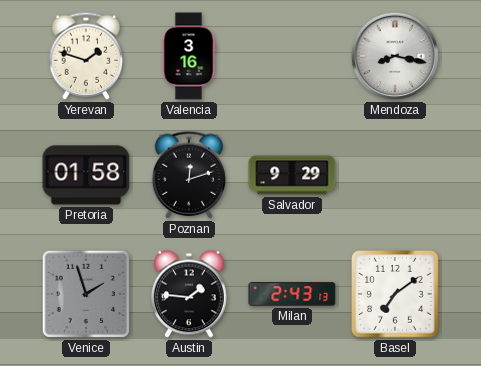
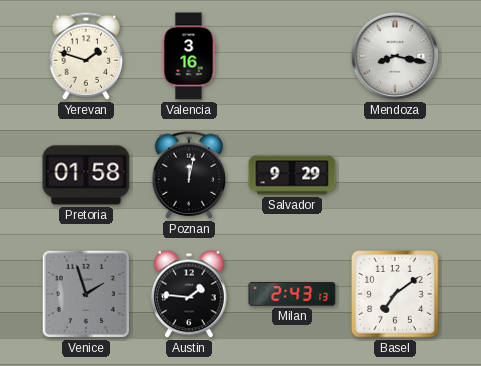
Poznan: 12:12 -> 12:02 (189, 175)
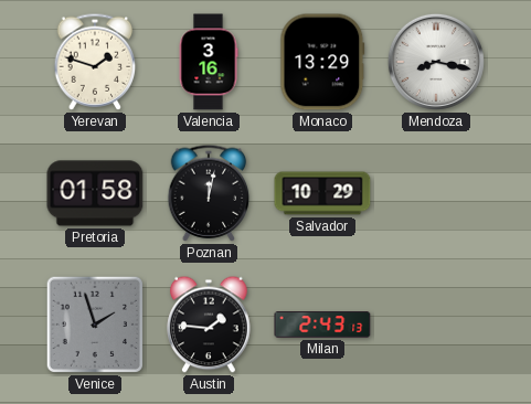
Monaco: none -> 13:29 (322, 62)
Salvador: 9:29 -> 10:29 (322, 193)
Basel: 7:09 -> none (395, 294)
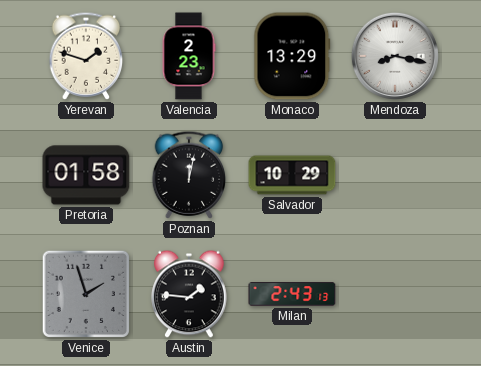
Valencia: 3:16 -> 2:23 (189, 56)
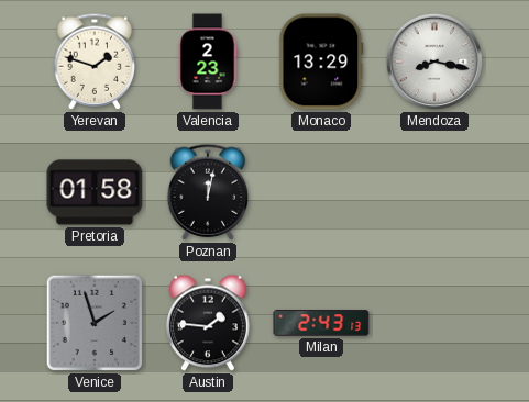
Salvador: 10:29 -> none (292, 175)
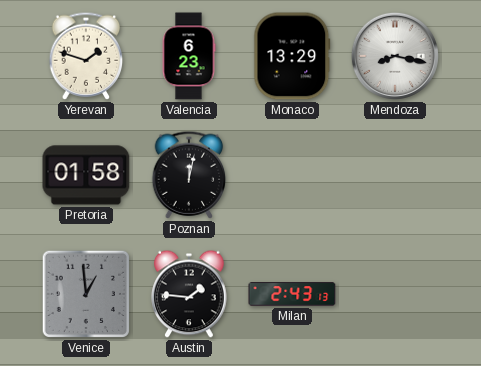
Valencia: 2:23 -> 6:23 (189, 56)
Venice: 1:57 -> 12:59 (86, 294)
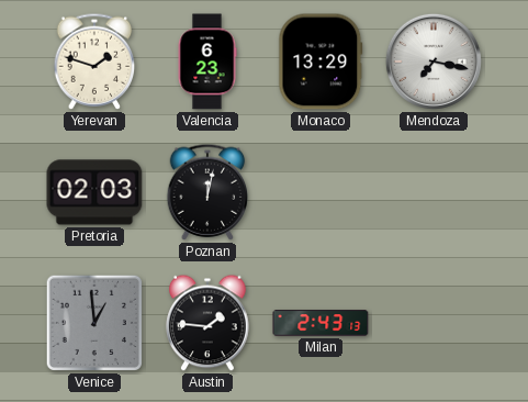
Mendoza: 8:17 -> 7:17 (434, 62)
Pretoria: 01:58 -> 02:03 (94, 192)
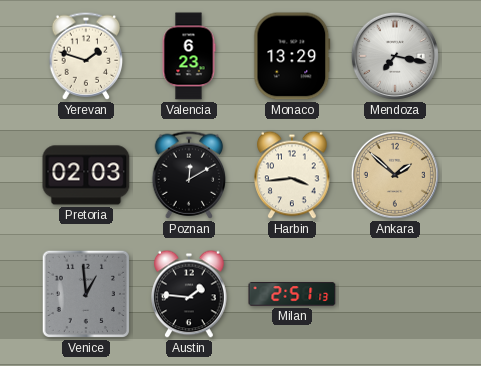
Poznan: 12:02 -> 12:10 (189, 175)
Harbin: none -> 3:44 (292, 175)
Ankara: none -> 1:52 (395, 175)
Milan: 2:43 -> 2:51 (292, 294)
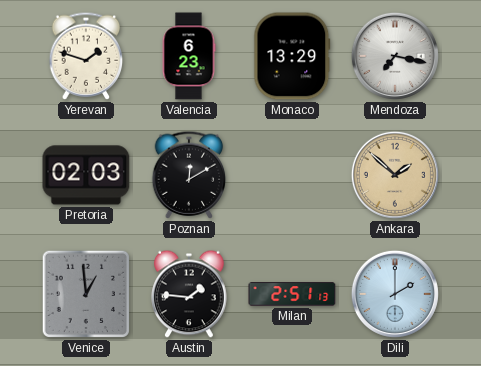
Harbin: 3:44 -> none (292, 175)
Dili: none -> 2:00 (395, 294)
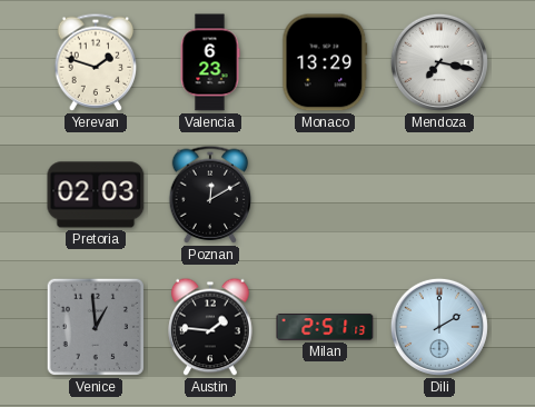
Ankara: 1:52 -> none (395, 175)
